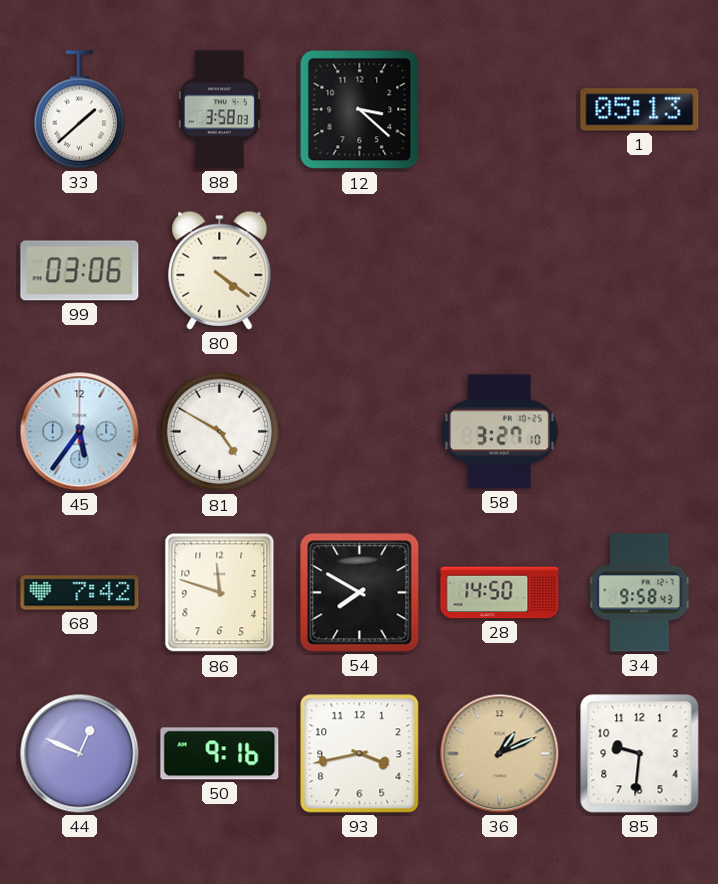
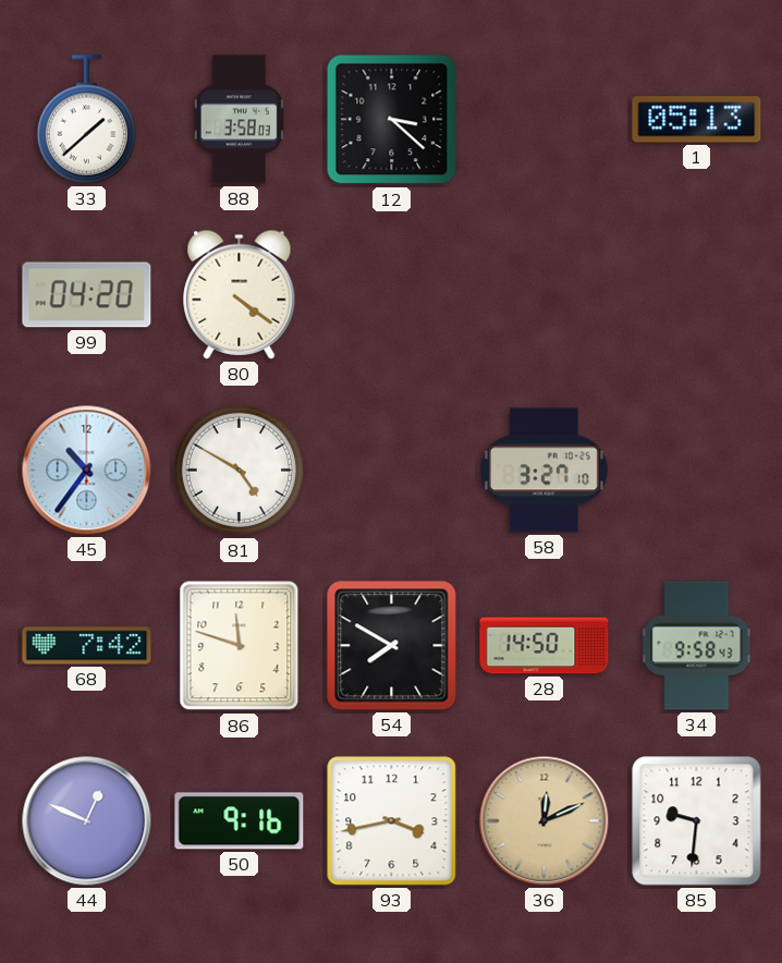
99: 03:06 -> 04:20 (87, 295)
45: 5:36 -> 10:36 (87, 471)
36: 1:11 -> 12:11 (545, 821)
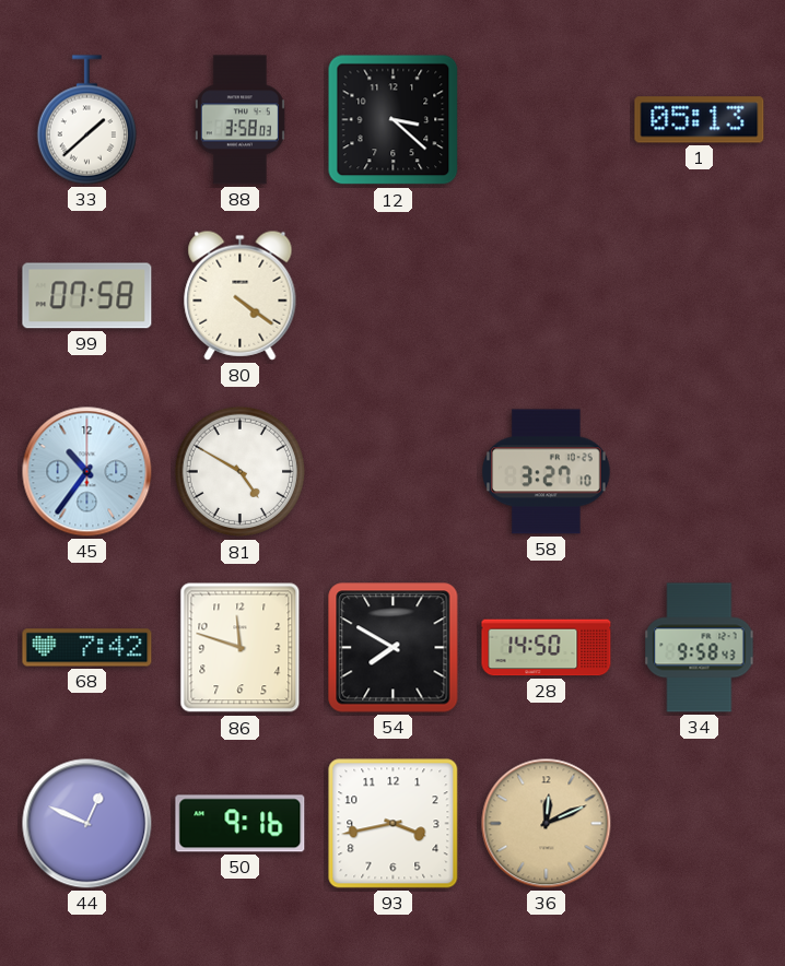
99: 04:20 -> 07:58 (87, 296)
85: 9:31 -> none (697, 821)
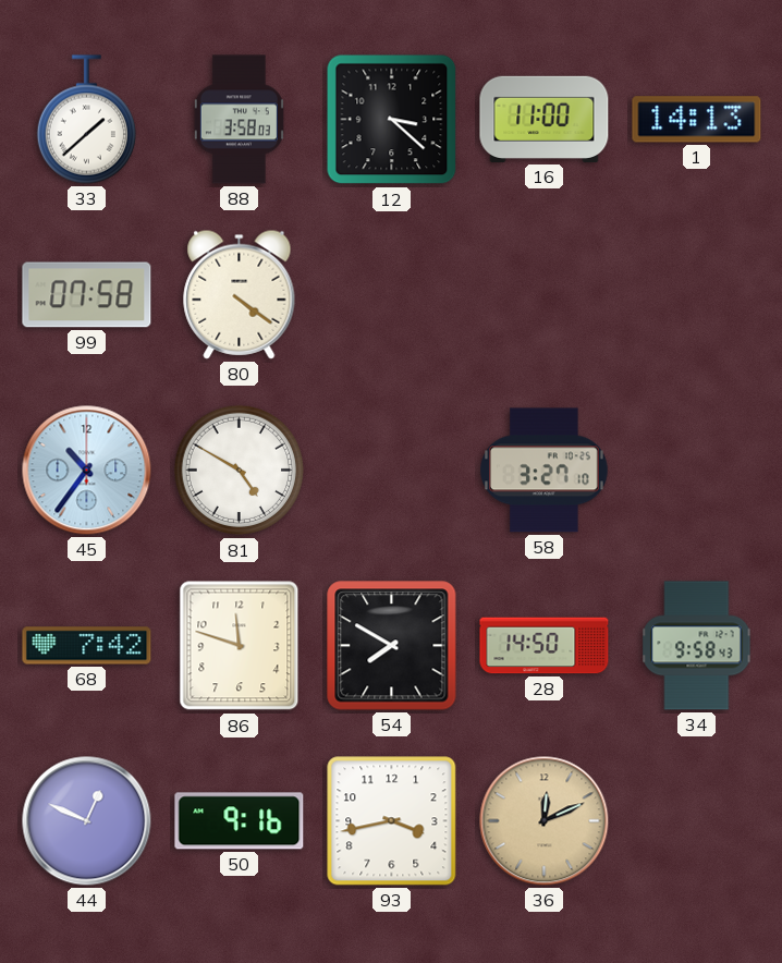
16: none -> 11:00 (545, 119)
1: 05:13 -> 14:13 (697, 120)
